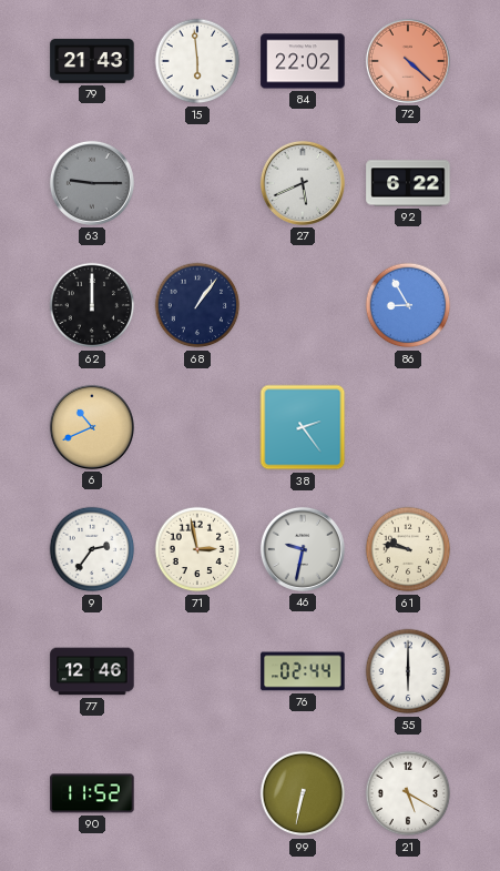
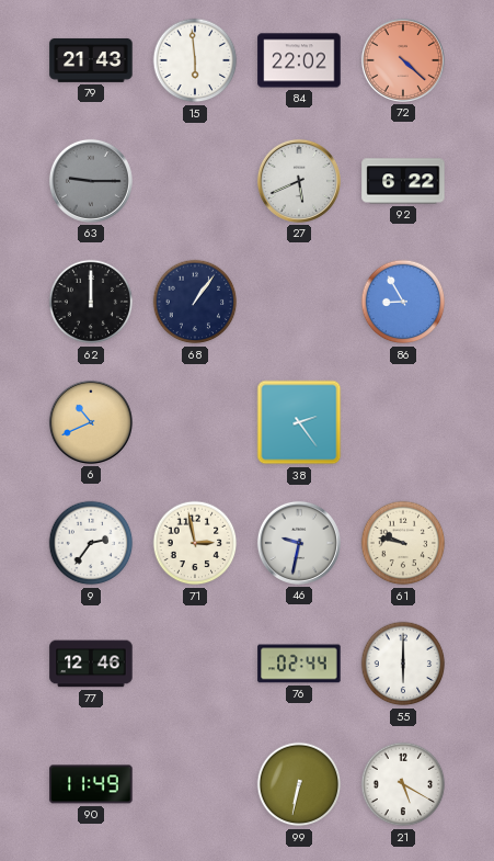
90: 11:52 -> 11:49 (91, 784)
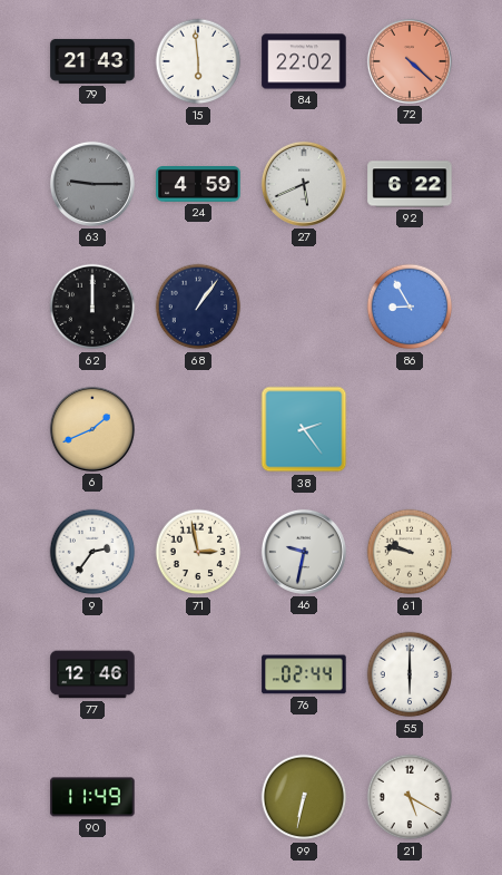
24: none -> 4:59 (198, 185)
6: 10:41 -> 1:41 (92, 429)
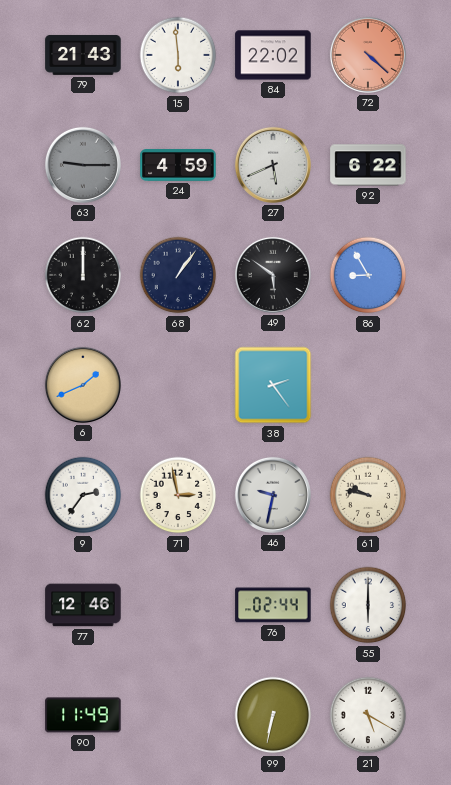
49: none -> 5:51 (273, 275)
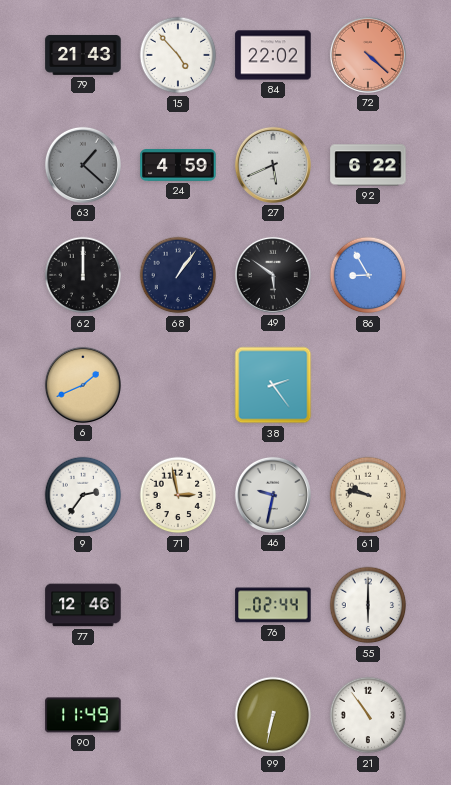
15: 5:59 -> 4:53 (178, 55)
63: 9:15 -> 1:22 (83, 165)
21: 5:20 -> 10:54 (368, 715)
